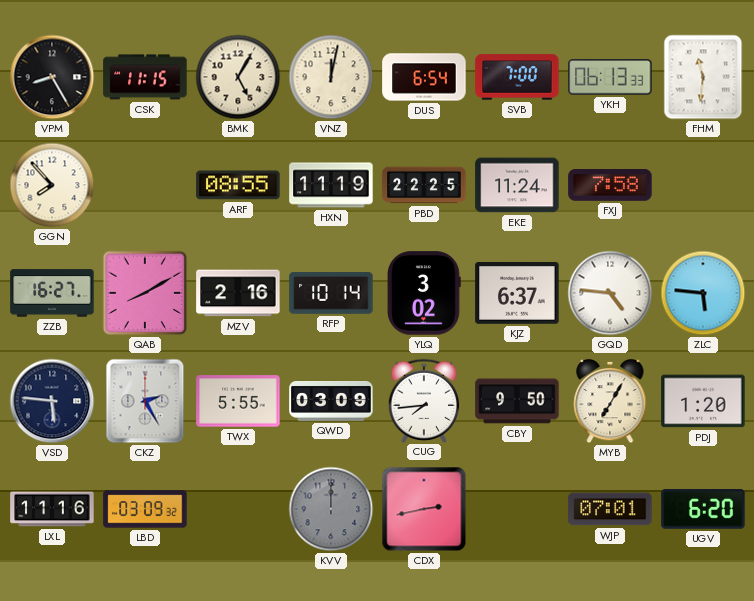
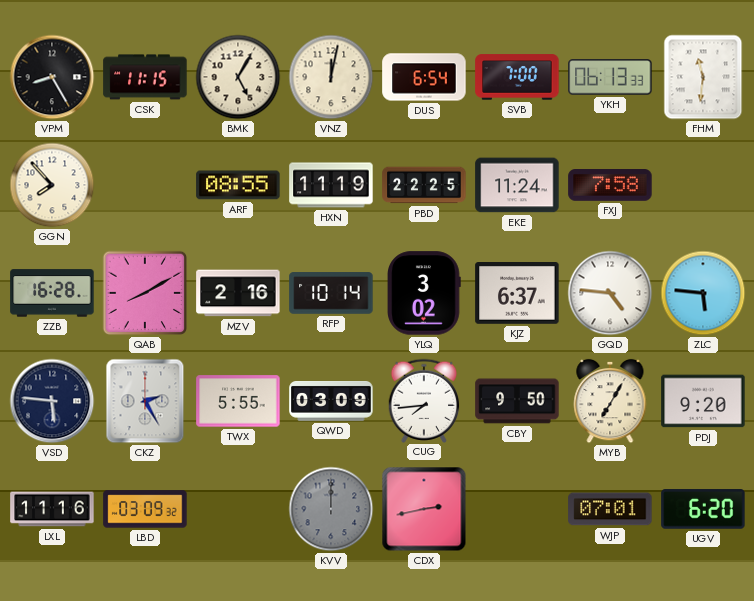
ZZB: 16:27 -> 16:28 (52, 293)
PDJ: 1:20 -> 9:20 (703, 401)
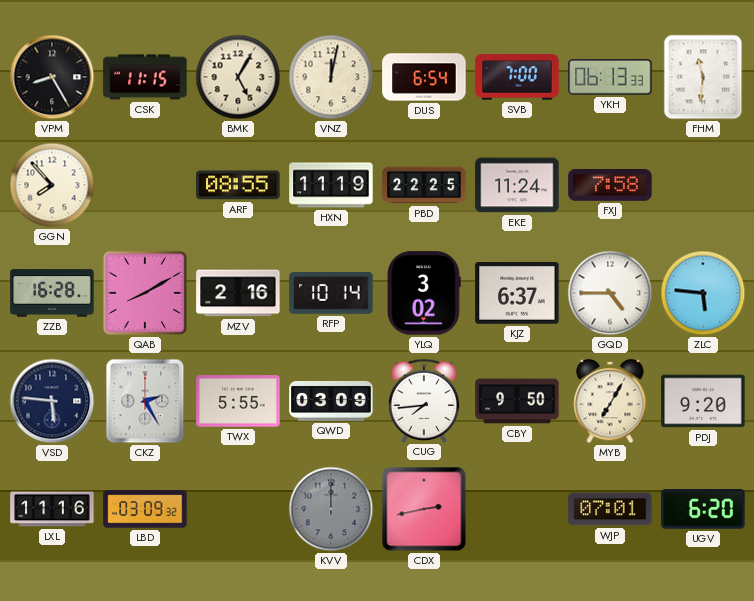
GQD: 4:46 -> 4:45 (610, 293)
